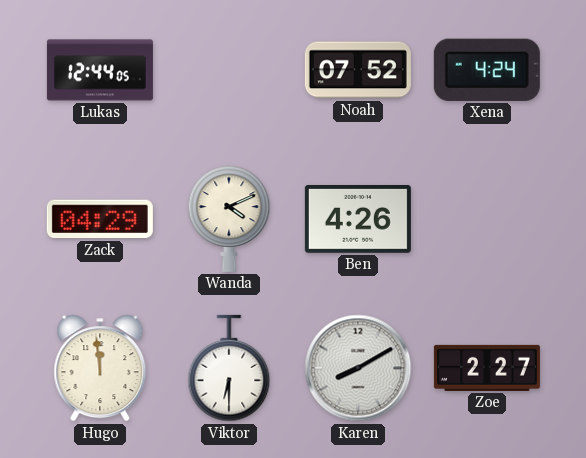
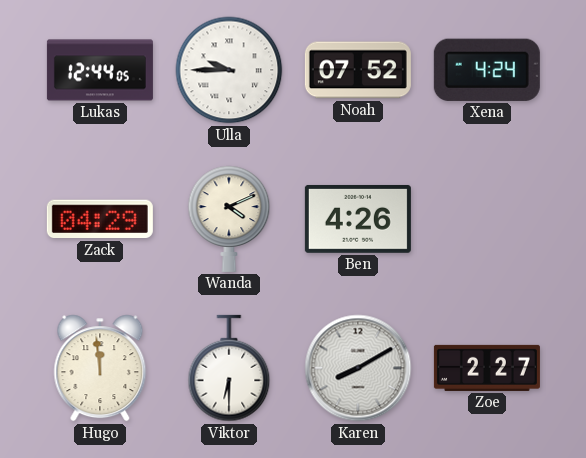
Ulla: none -> 9:45 (229, 70)
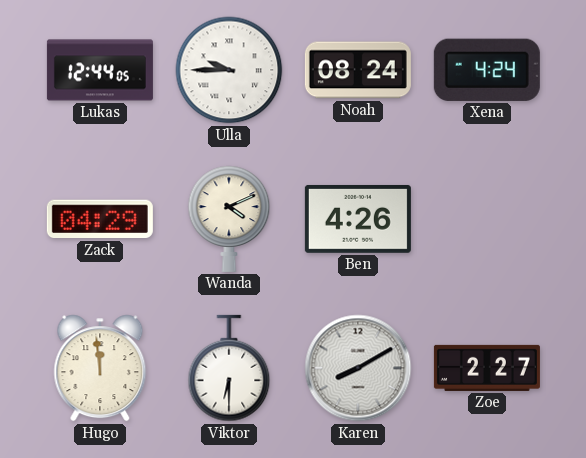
Noah: 07:52 -> 08:24 (358, 70)
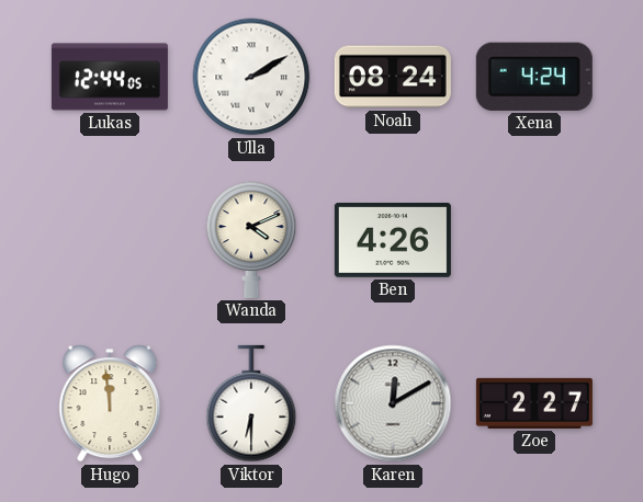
Ulla: 9:45 -> 2:10 (251, 77)
Zack: 04:29 -> none (100, 219)
Karen: 8:10 -> 12:10 (393, 403)
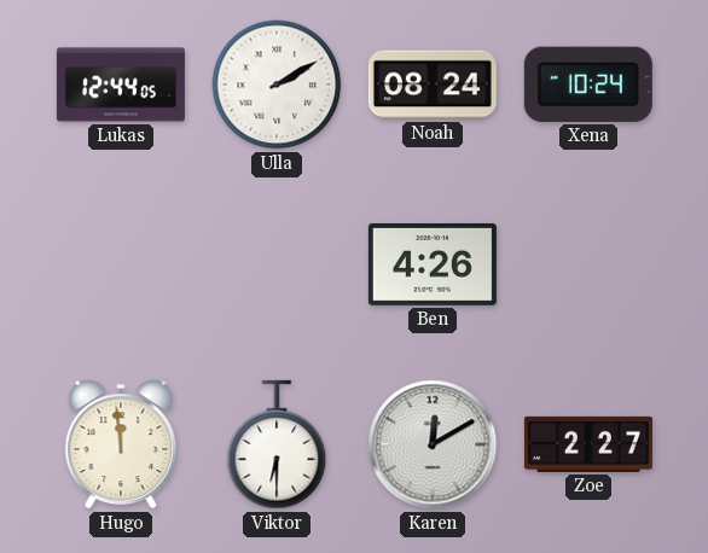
Xena: 4:24 -> 10:24 (588, 85)
Wanda: 4:11 -> none (251, 240)
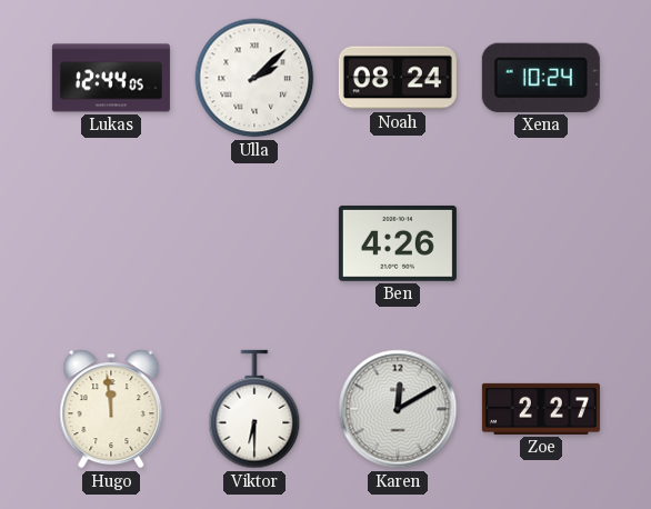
Ulla: 2:10 -> 2:08 (254, 78)
